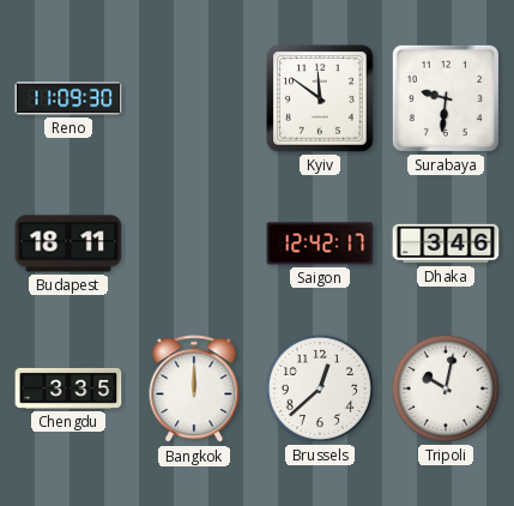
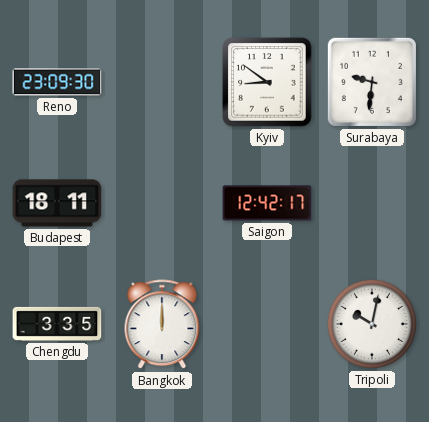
Reno: 11:09 -> 23:09 (57, 82)
Kyiv: 11:51 -> 8:51 (267, 82)
Dhaka: 3:46 -> none (446, 243)
Brussels: 12:38 -> none (320, 388)
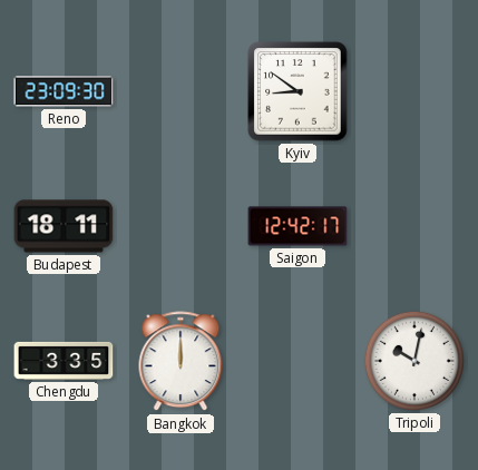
Surabaya: 9:31 -> none (372, 82)
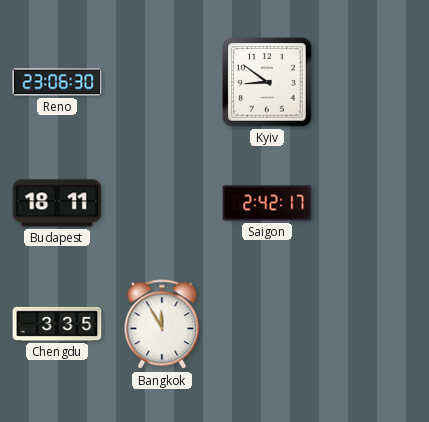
Reno: 23:09 -> 23:06 (57, 82)
Saigon: 12:42 -> 2:42 (267, 203)
Bangkok: 12:00 -> 11:55 (162, 325)
Tripoli: 10:02 -> none (414, 361)
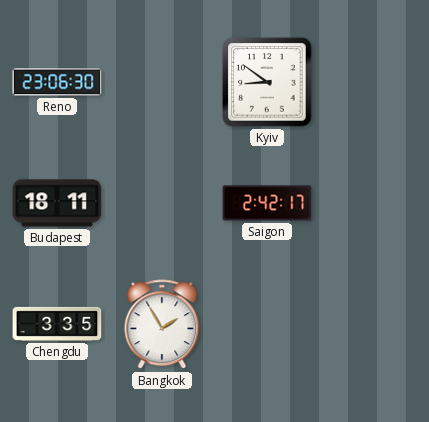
Bangkok: 11:55 -> 1:55 (162, 325)
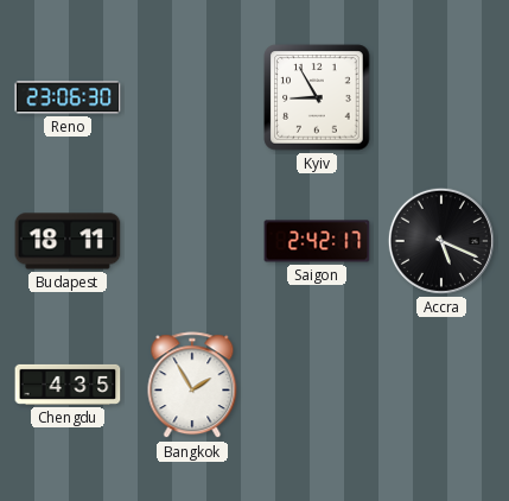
Kyiv: 8:51 -> 8:55 (317, 97)
Accra: none -> 5:19 (441, 241)
Chengdu: 3:35 -> 4:35 (68, 385)
